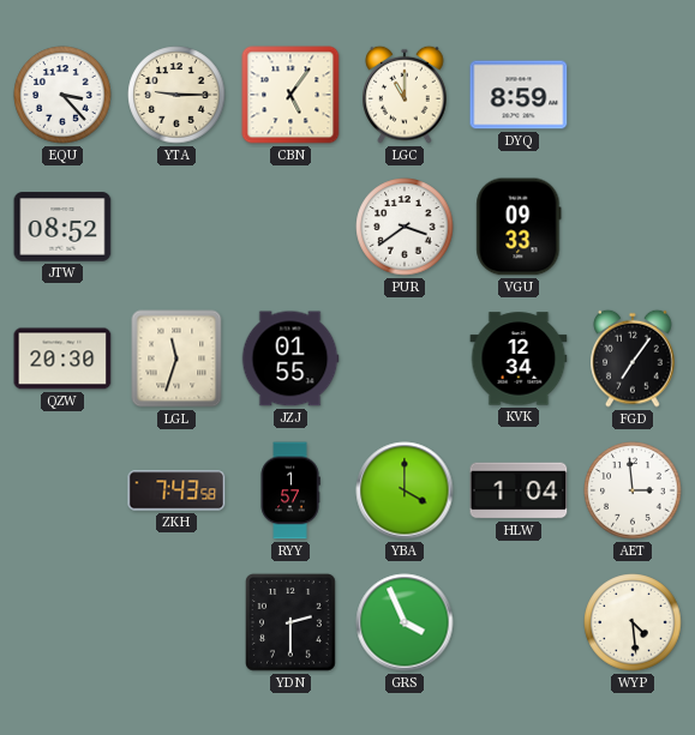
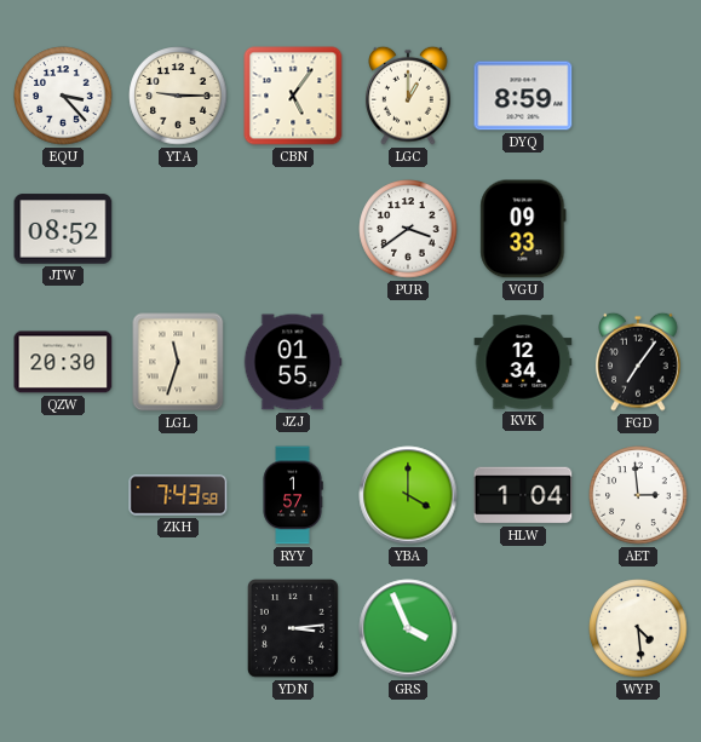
LGC: 11:00 -> 1:00 (408, 96)
YDN: 2:30 -> 3:14 (294, 629)
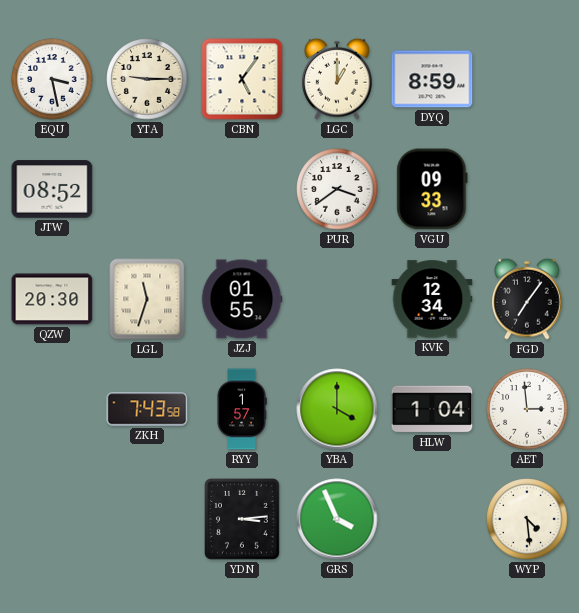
EQU: 3:23 -> 3:28 (52, 79)
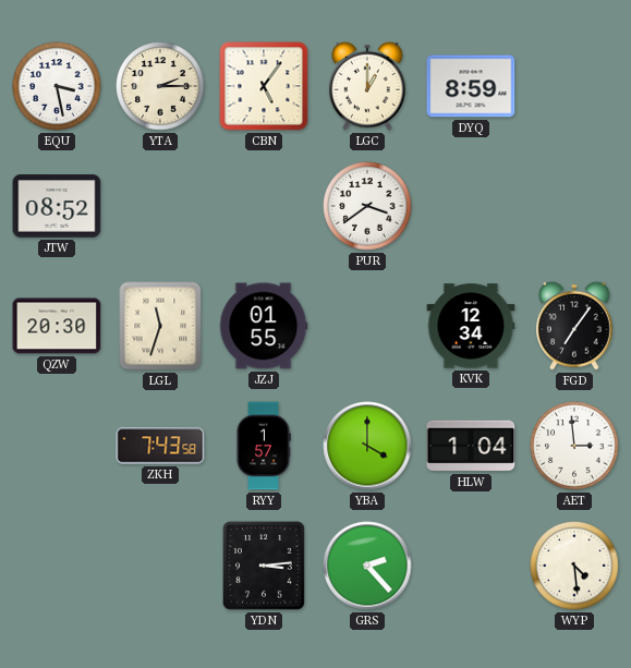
YTA: 9:15 -> 2:15 (160, 86)
VGU: 09:33 -> none (432, 189)
GRS: 3:56 -> 2:23 (367, 566)
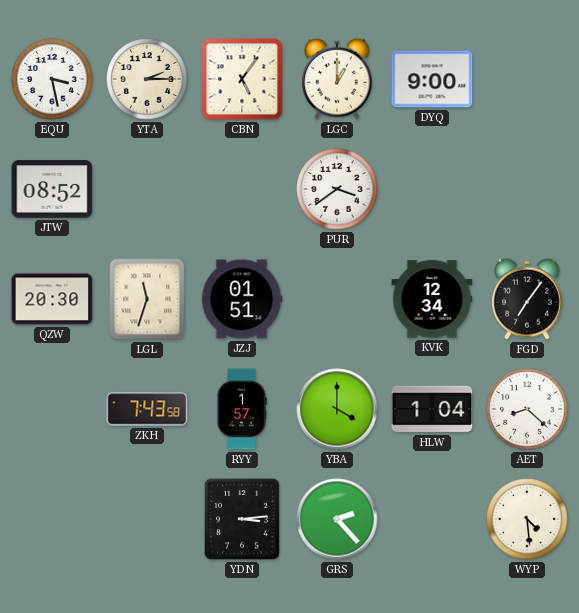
DYQ: 8:59 -> 9:00 (432, 79)
JZJ: 01:55 -> 01:51 (242, 299)
AET: 2:59 -> 8:22 (527, 409)
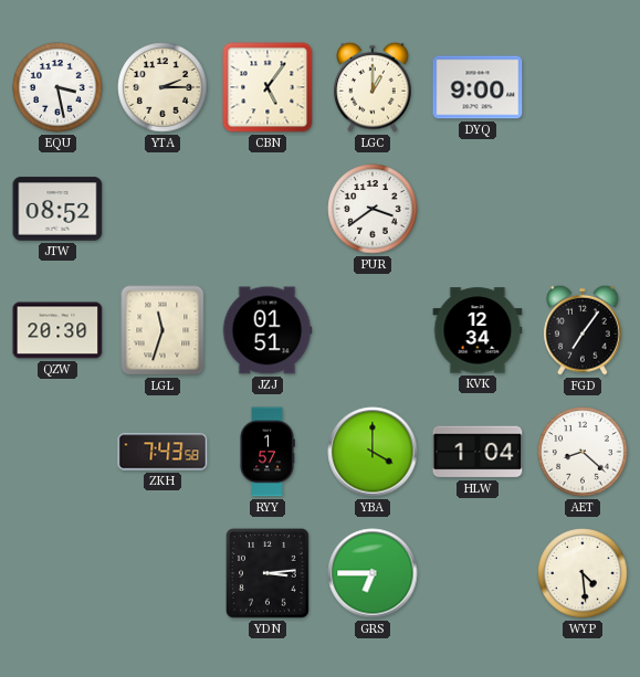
GRS: 2:23 -> 6:45 (373, 573)
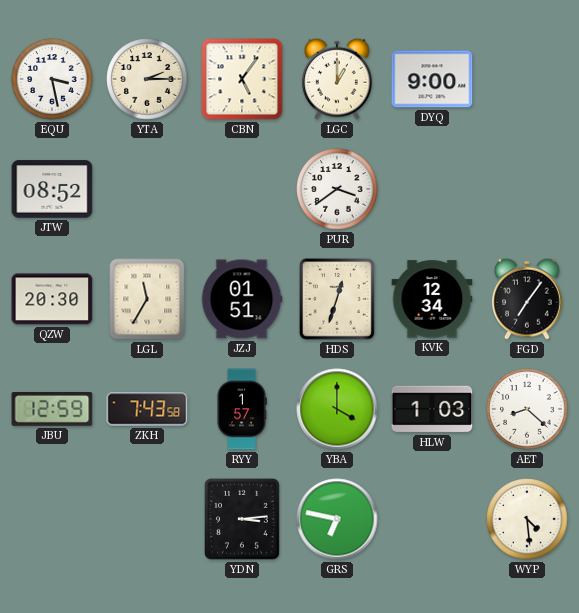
LGL: 11:33 -> 11:35 (147, 299)
HDS: none -> 12:33 (338, 300)
JBU: none -> 12:59 (52, 410)
HLW: 1:04 -> 1:03 (432, 409)
GRS: 6:45 -> 6:47 (337, 519)
